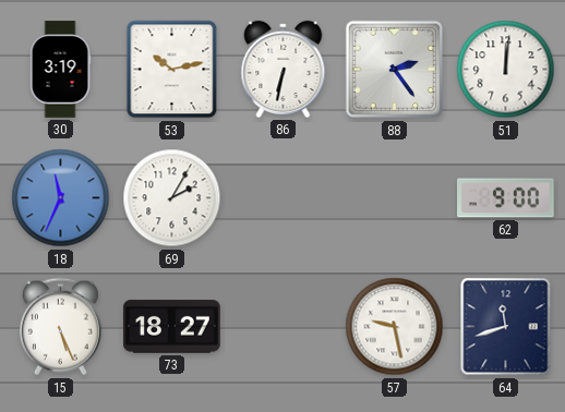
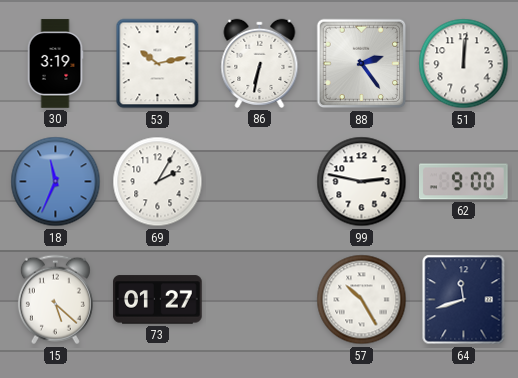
99: none -> 2:47 (362, 182)
15: 5:26 -> 5:22 (55, 300)
73: 18:27 -> 01:27 (158, 300)
57: 9:28 -> 10:25 (362, 300)
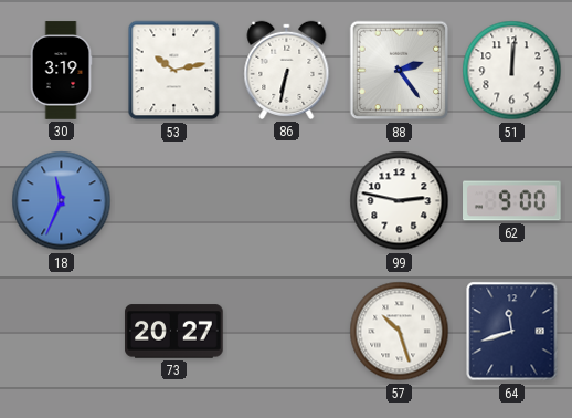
69: 2:05 -> none (158, 182)
15: 5:22 -> none (55, 300)
73: 01:27 -> 20:27 (174, 332)
57: 10:25 -> 10:27 (400, 332)
